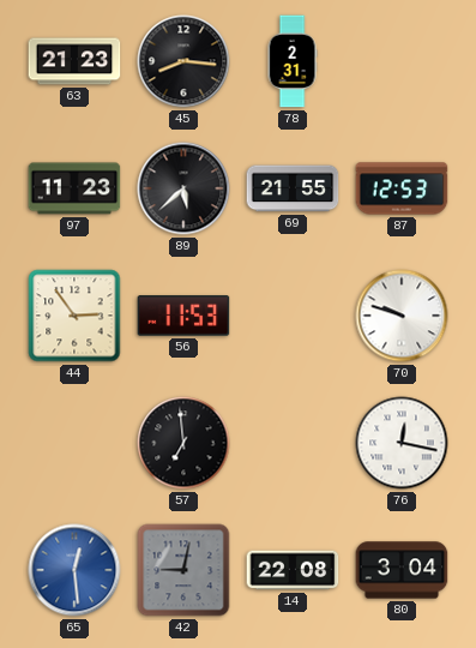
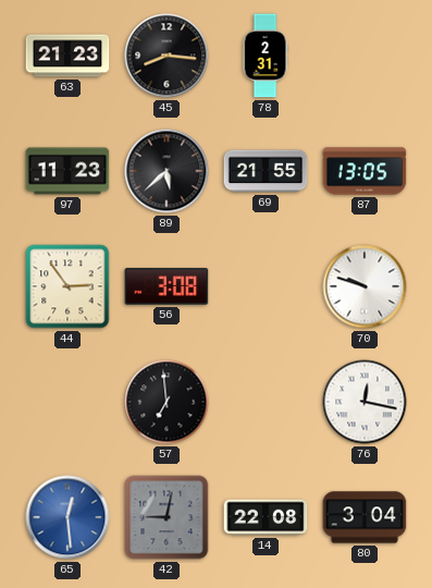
87: 12:53 -> 13:05 (365, 171)
56: 11:53 -> 3:08 (166, 286)
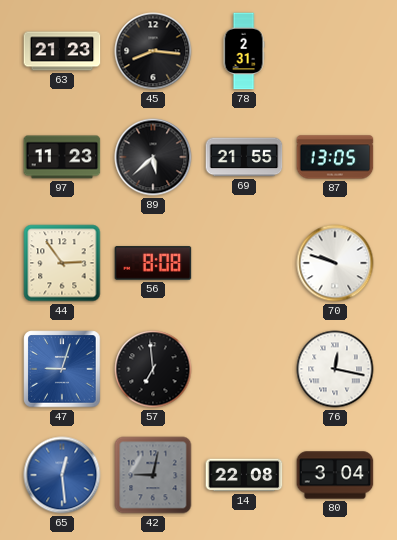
56: 3:08 -> 8:08 (153, 263)
47: none -> 9:03 (62, 369)
